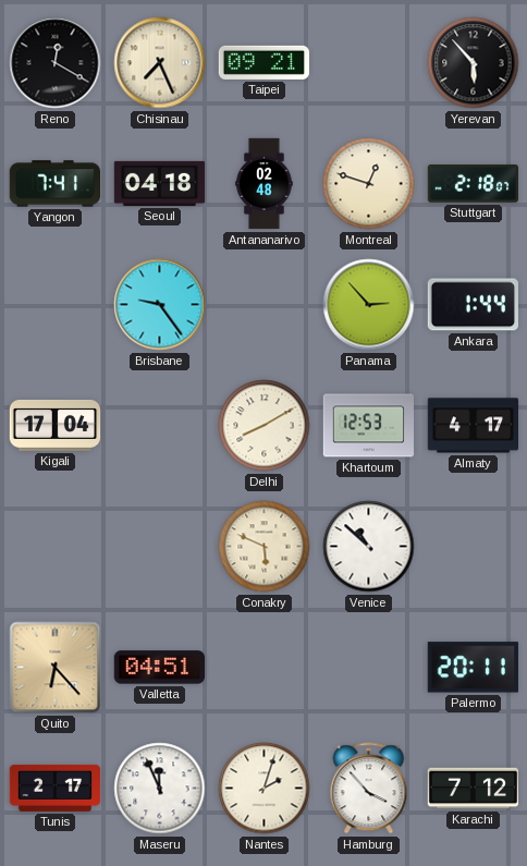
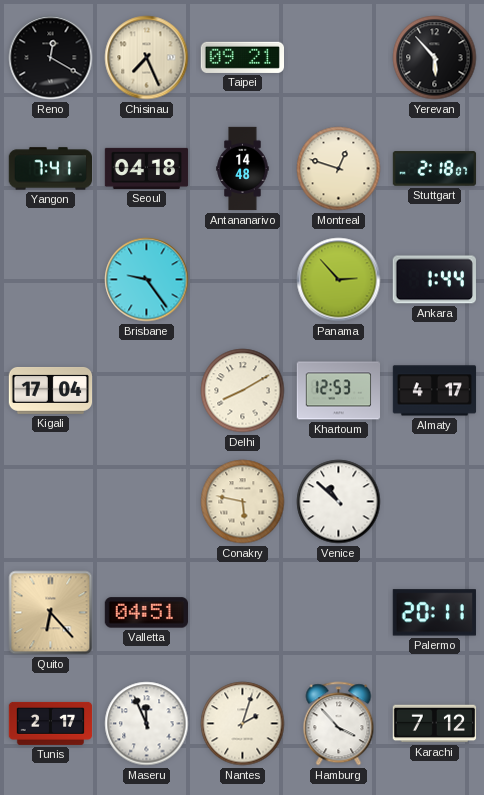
Antananarivo: 02:48 -> 14:48 (243, 169)
Conakry: 5:49 -> 5:47 (243, 502)
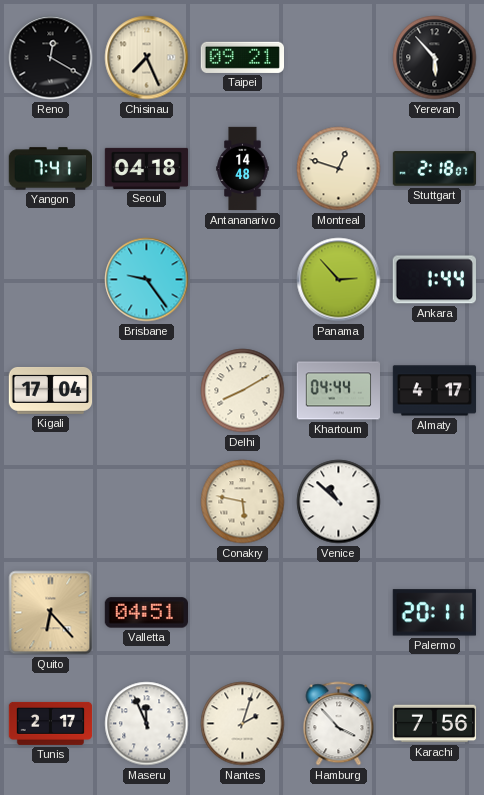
Khartoum: 12:53 -> 04:44 (339, 391)
Karachi: 7:12 -> 7:56 (435, 724)
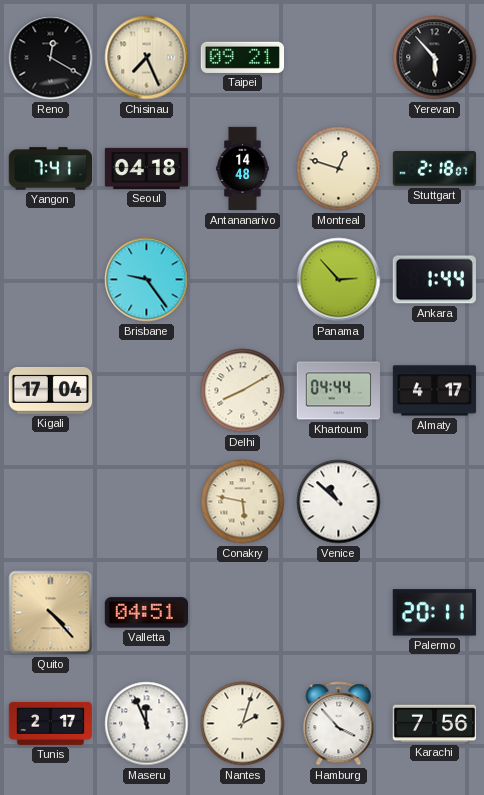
Quito: 6:23 -> 4:23 (51, 613)
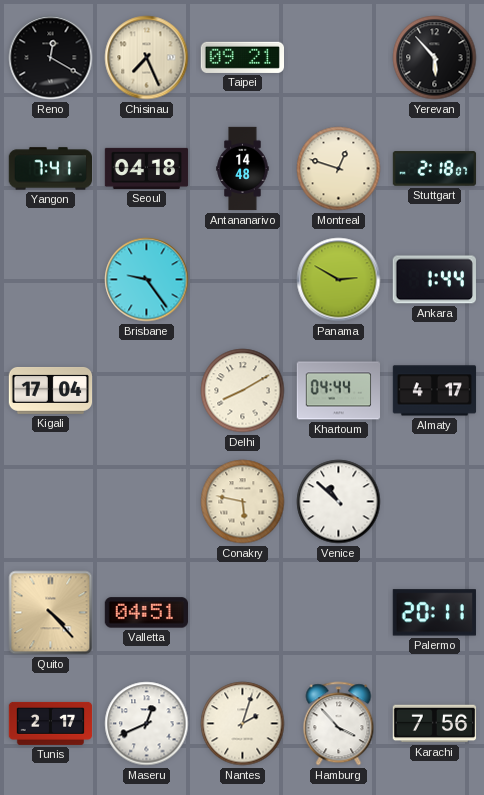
Panama: 2:53 -> 2:50 (339, 280)
Maseru: 11:56 -> 12:41 (147, 724)
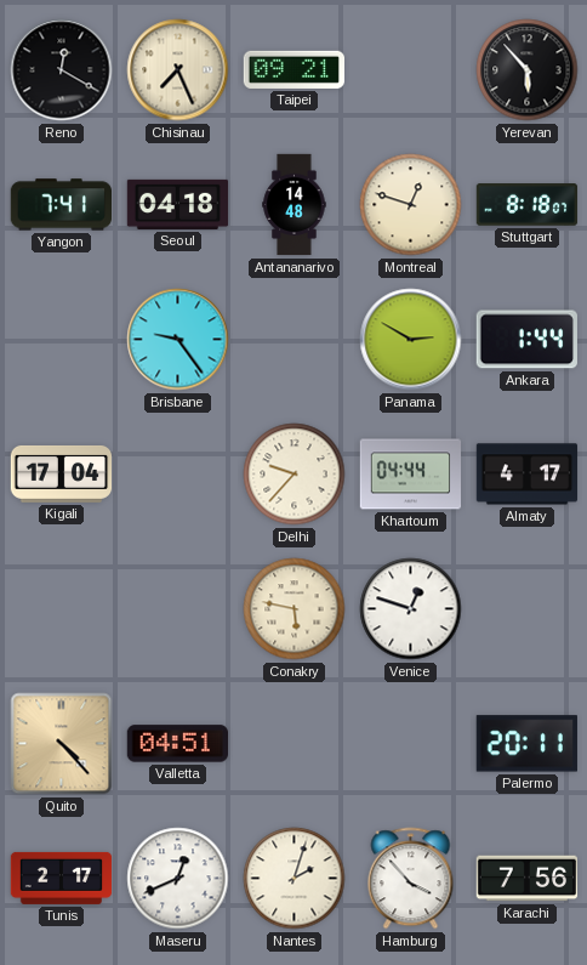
Stuttgart: 2:18 -> 8:18 (528, 205)
Delhi: 8:10 -> 9:37 (295, 475)
Venice: 10:52 -> 12:48 (411, 609)
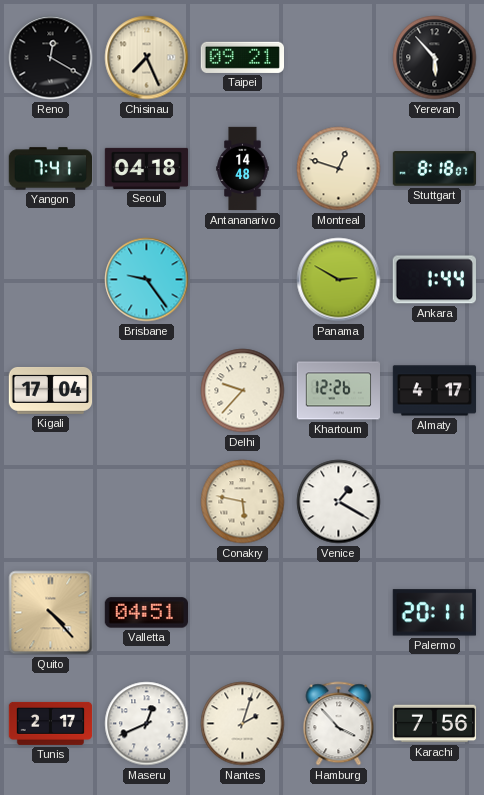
Khartoum: 04:44 -> 12:26 (339, 391)
Venice: 12:48 -> 1:20 (339, 502)
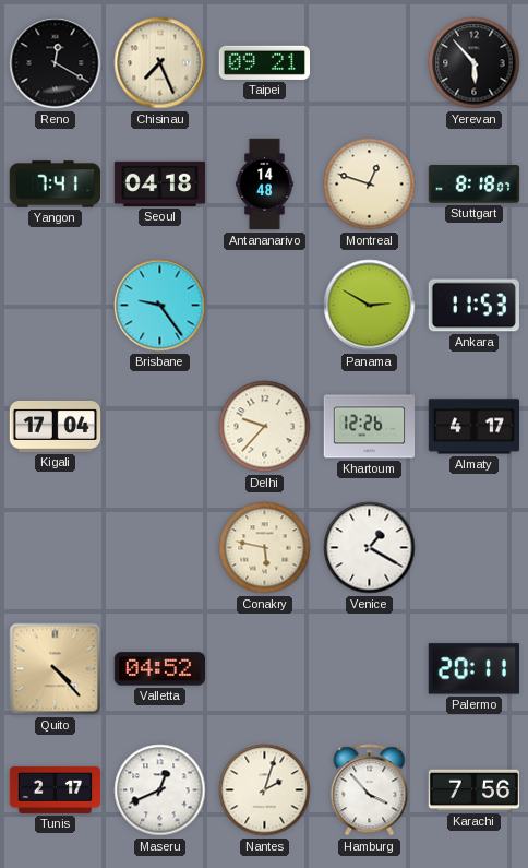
Ankara: 1:44 -> 11:53 (473, 306)
Valletta: 04:51 -> 04:52 (159, 669)
